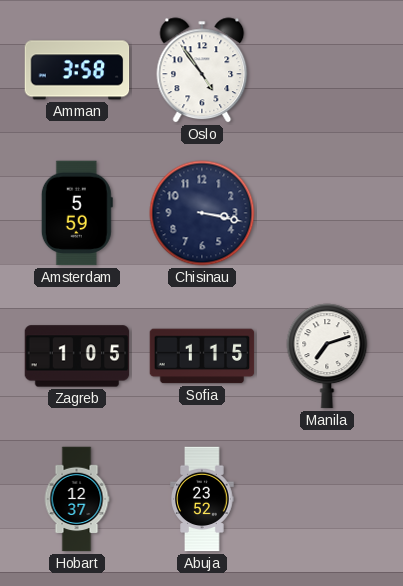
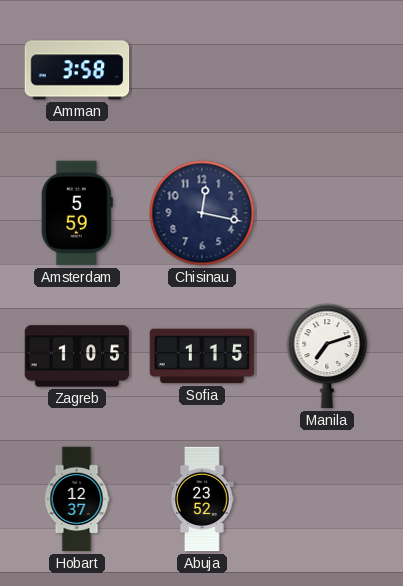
Oslo: 4:54 -> none (202, 70)
Chisinau: 3:17 -> 12:17 (202, 213)
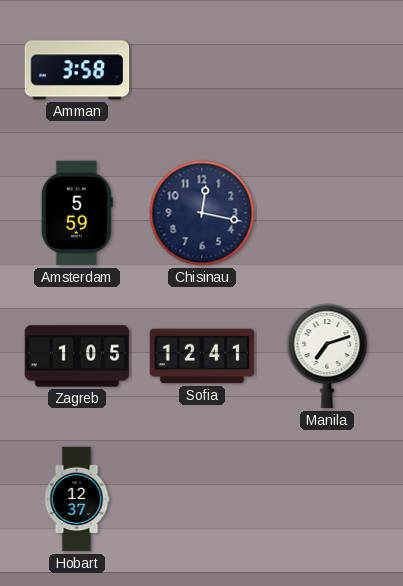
Sofia: 1:15 -> 12:41 (202, 356)
Abuja: 23:52 -> none (202, 499)
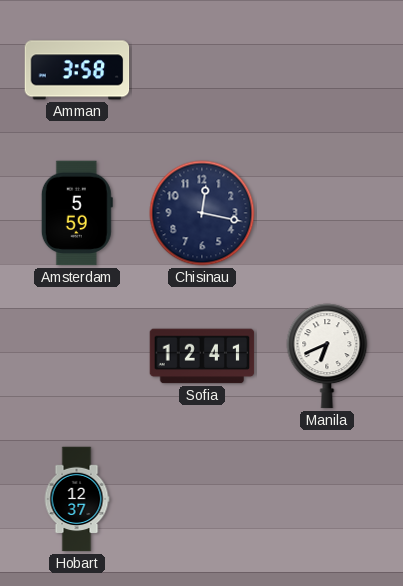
Zagreb: 1:05 -> none (77, 356)
Manila: 7:12 -> 6:41 (327, 356)
